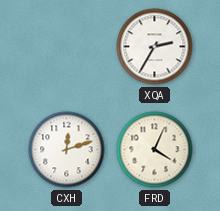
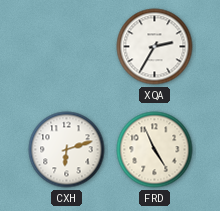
CXH: 12:12 -> 6:12 (67, 150)
FRD: 4:04 -> 4:56 (155, 150)
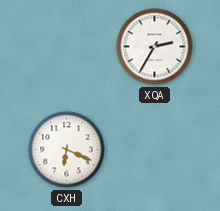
CXH: 6:12 -> 6:19 (67, 150)
FRD: 4:56 -> none (155, 150)
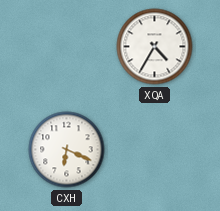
XQA: 2:35 -> 4:35 (155, 47)
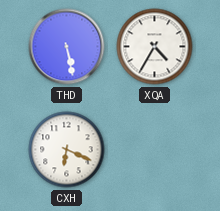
THD: none -> 5:28 (67, 47)
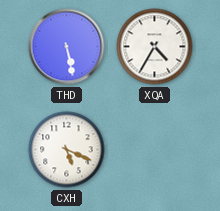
CXH: 6:19 -> 5:19 (67, 150)
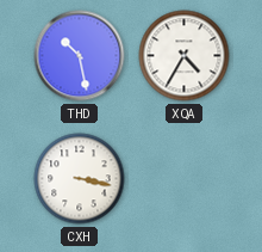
THD: 5:28 -> 10:28 (80, 56)
CXH: 5:19 -> 3:17 (80, 179)
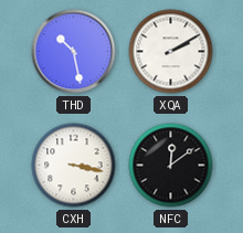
XQA: 4:35 -> 2:10 (171, 52)
NFC: none -> 12:09 (171, 166)
